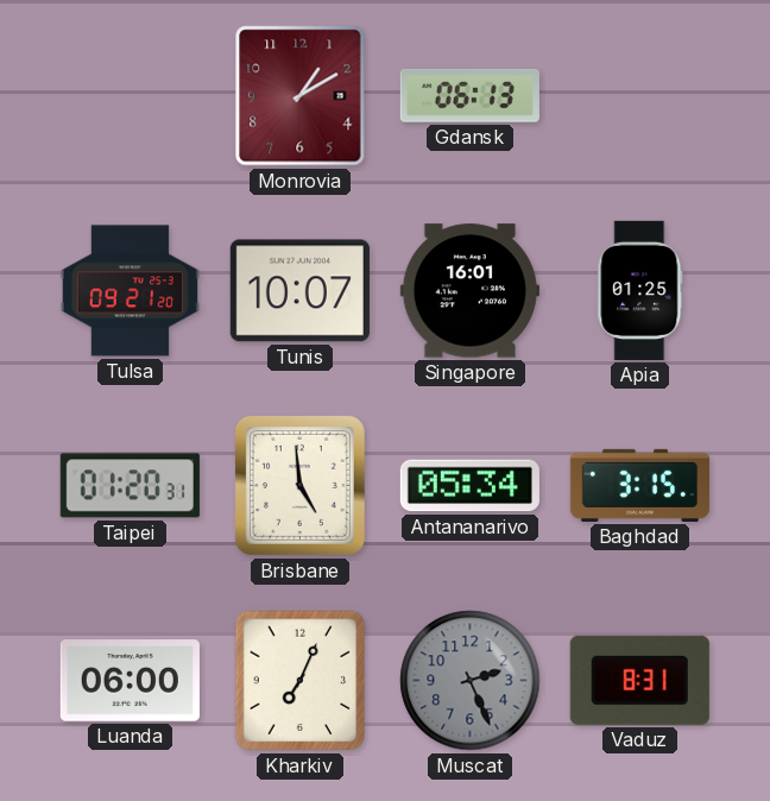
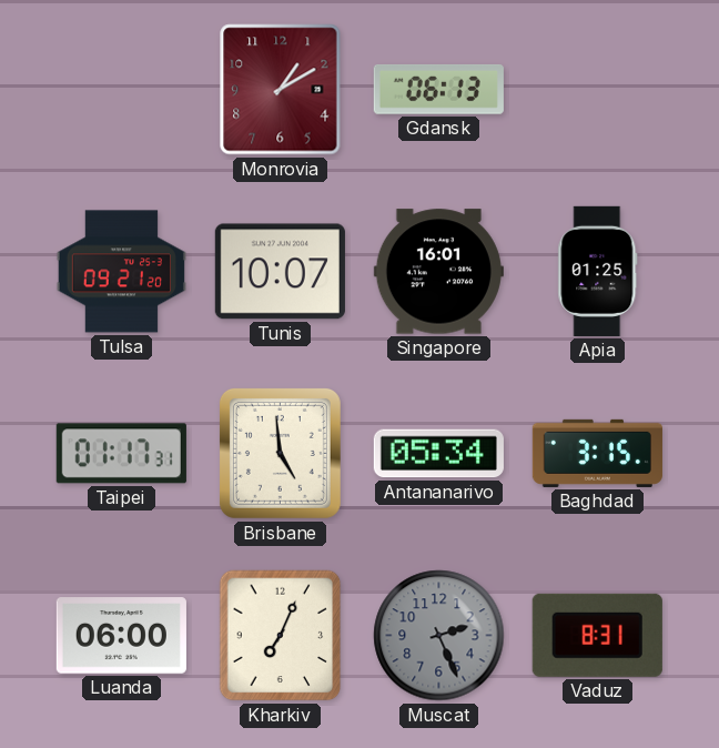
Taipei: 01:20 -> 01:17 (121, 454)
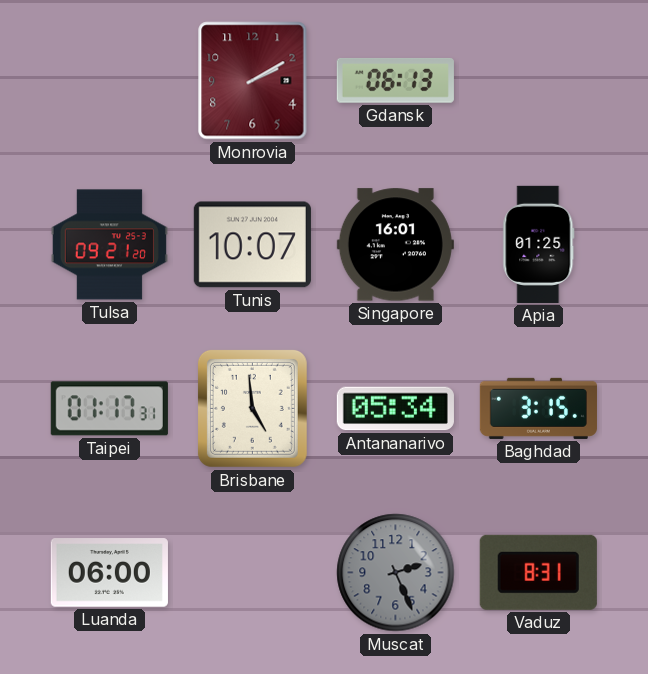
Monrovia: 1:10 -> 2:10 (253, 81)
Kharkiv: 7:04 -> none (281, 636)
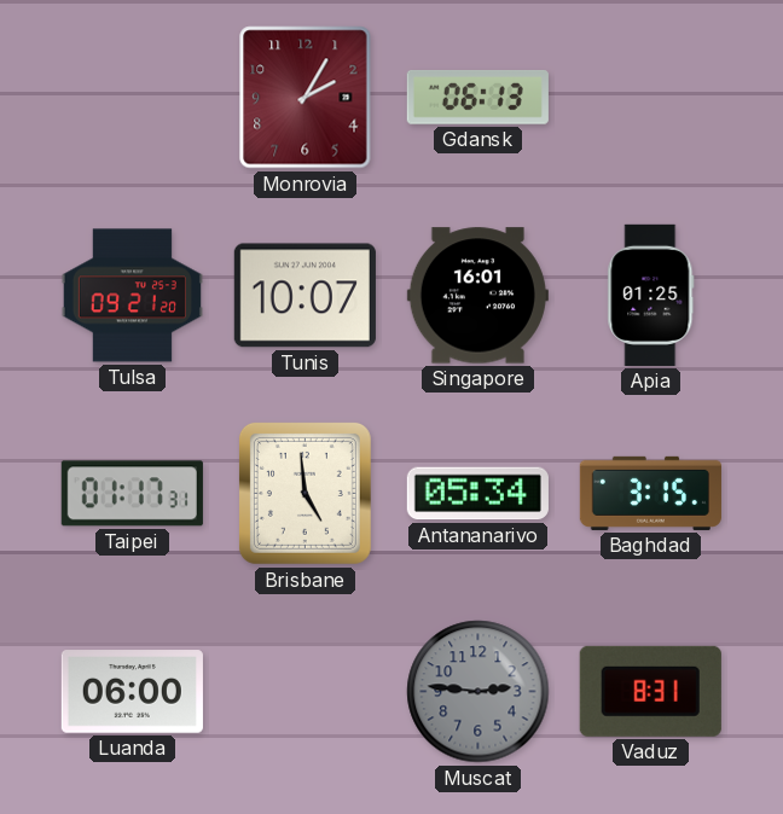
Monrovia: 2:10 -> 2:05 (306, 98)
Muscat: 2:26 -> 2:46 (478, 692)
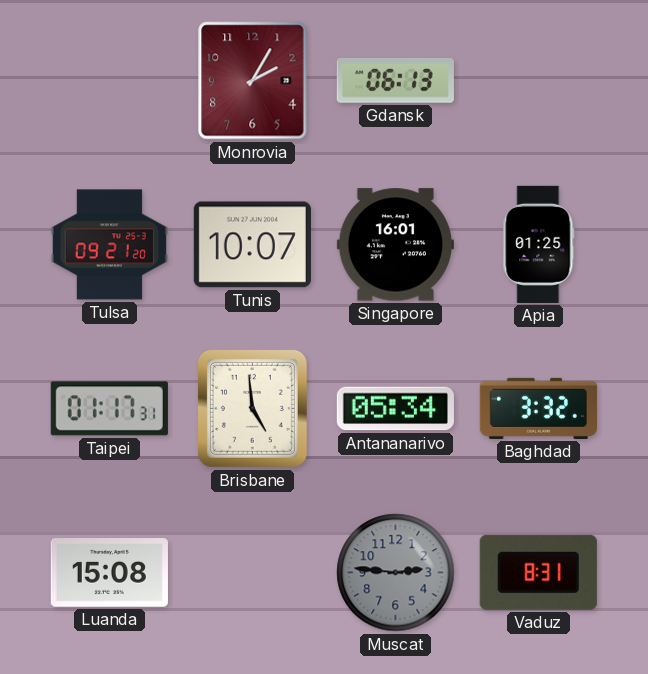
Baghdad: 3:15 -> 3:32 (538, 408)
Luanda: 06:00 -> 15:08 (109, 573)
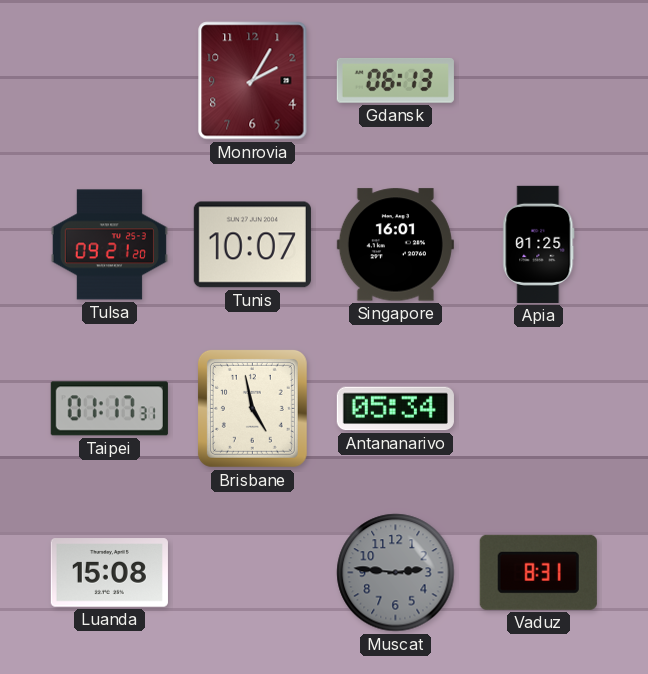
Brisbane: 4:59 -> 4:58 (252, 408)
Baghdad: 3:32 -> none (538, 408)
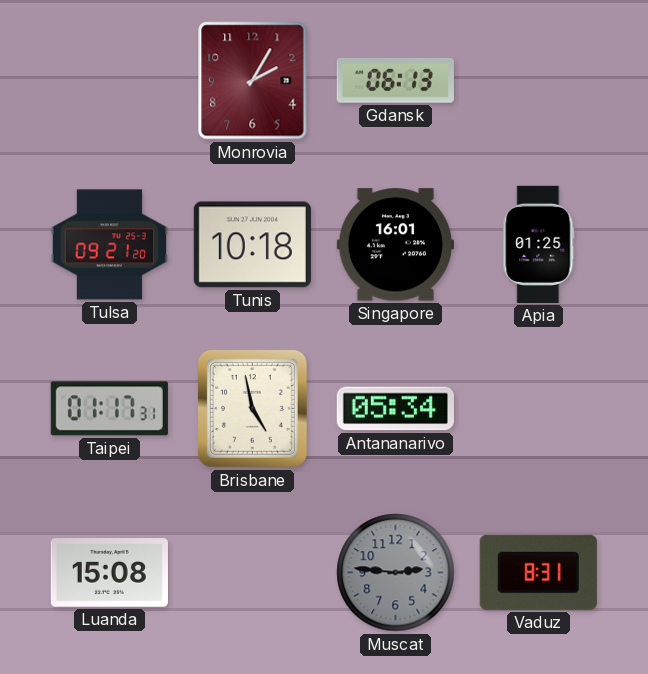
Tunis: 10:07 -> 10:18 (252, 245)
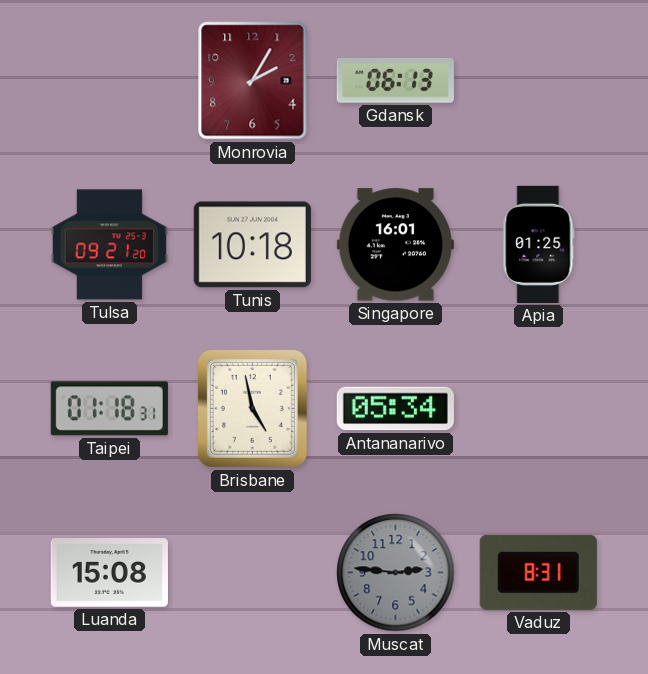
Taipei: 01:17 -> 01:18 (109, 409)
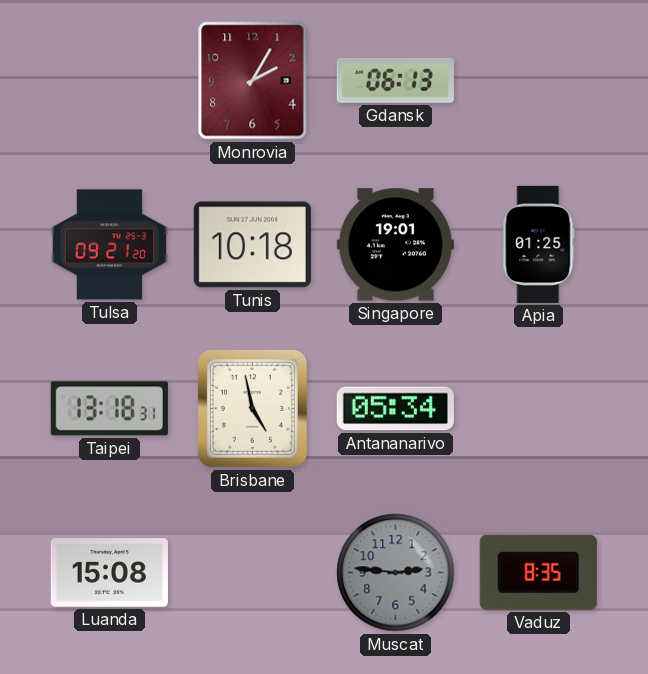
Singapore: 16:01 -> 19:01 (395, 245)
Taipei: 01:18 -> 13:18 (109, 409)
Vaduz: 8:31 -> 8:35 (538, 572)
